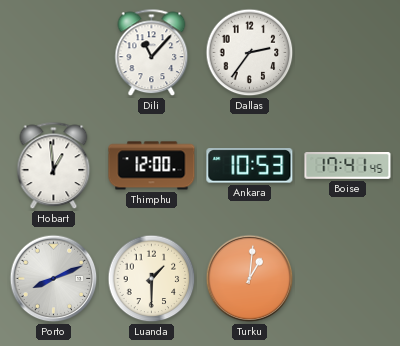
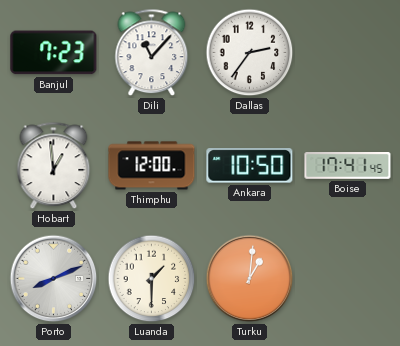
Banjul: none -> 7:23 (54, 53)
Ankara: 10:53 -> 10:50 (250, 166)
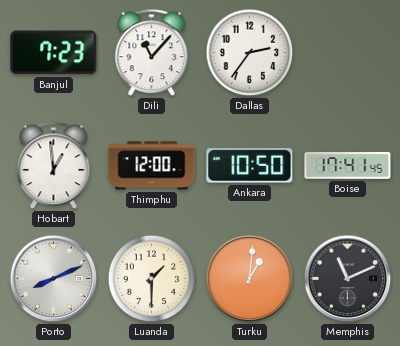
Memphis: none -> 11:11 (348, 279)
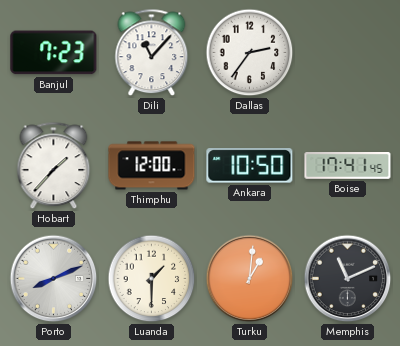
Hobart: 12:59 -> 1:37 (54, 166)
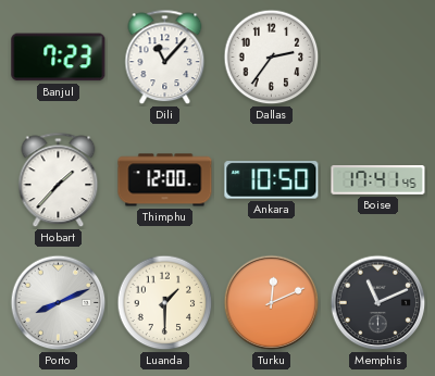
Turku: 1:01 -> 12:11 (272, 303)
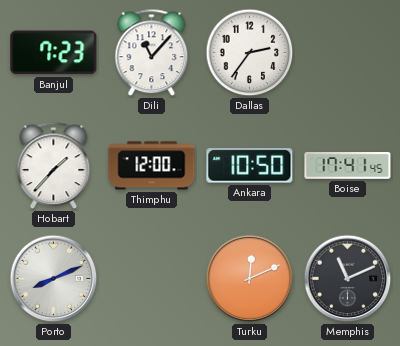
Luanda: 1:30 -> none (165, 303)
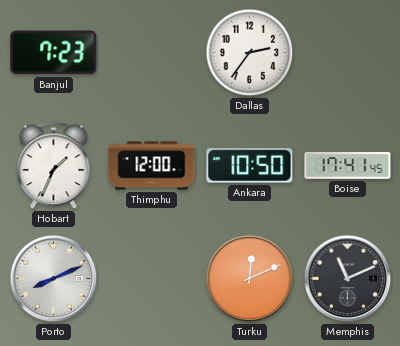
Dili: 11:07 -> none (152, 53)
Hobart: 1:37 -> 1:34 (54, 166)
